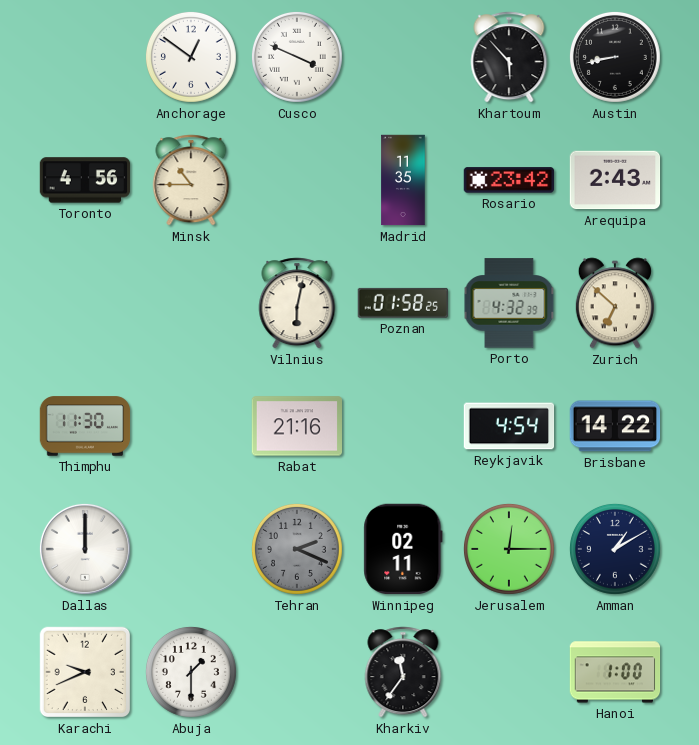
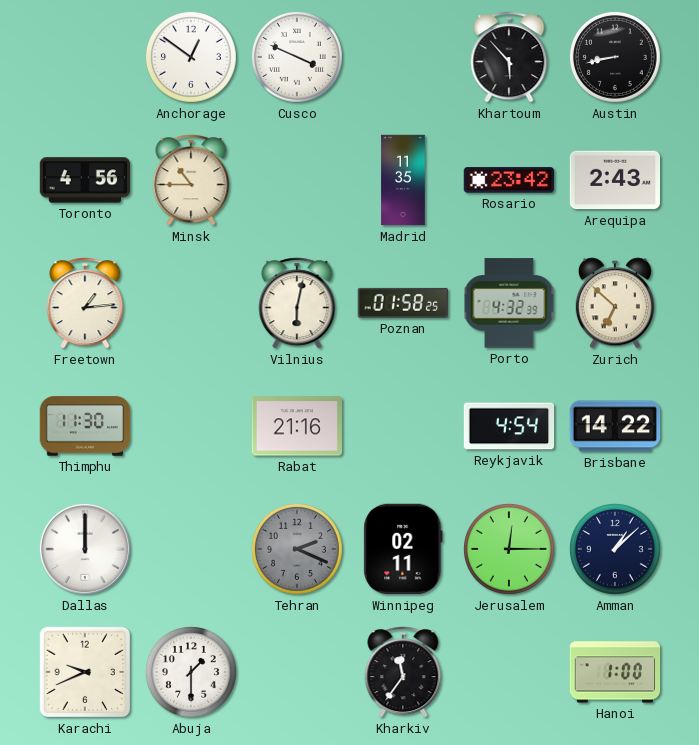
Freetown: none -> 1:14 (85, 303)
Amman: 1:10 -> 1:08 (615, 549)
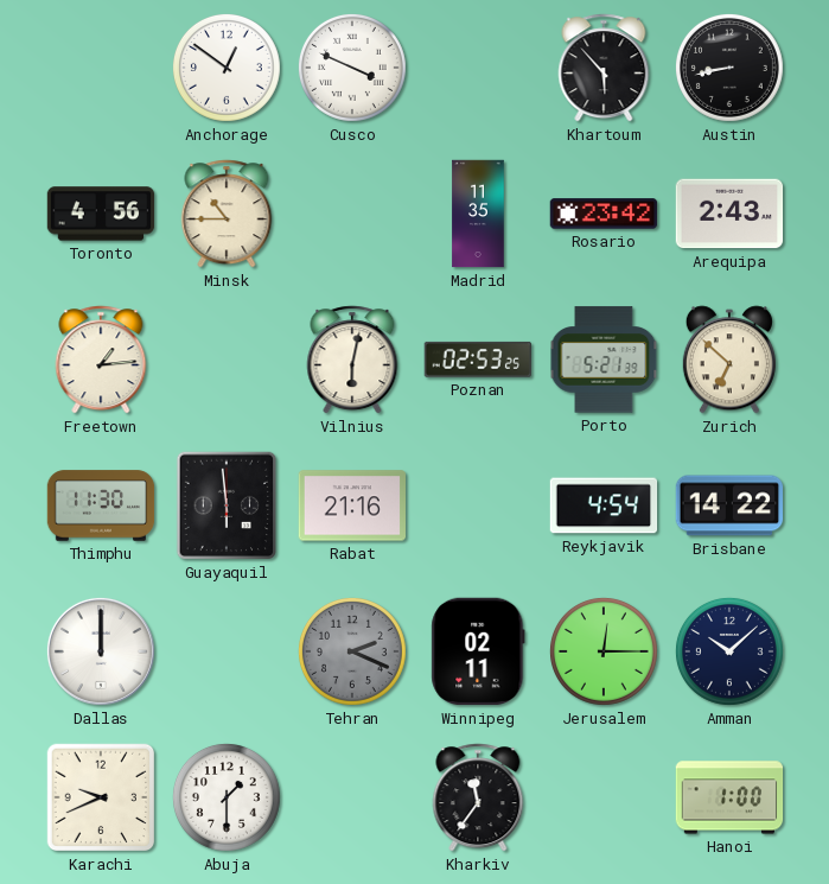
Poznan: 01:58 -> 02:53 (477, 360)
Porto: 4:32 -> 5:21 (604, 360)
Guayaquil: none -> 5:59 (227, 505)
Amman: 1:08 -> 10:08 (729, 651)
